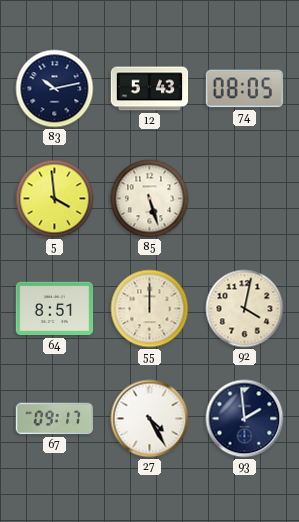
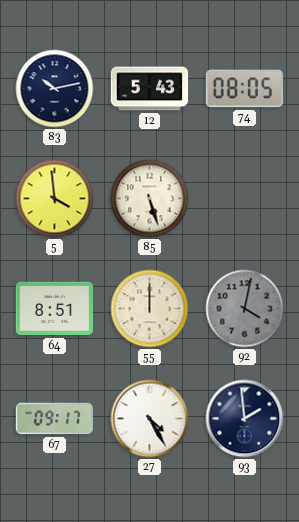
92 dial: cream -> grey (245, 309)
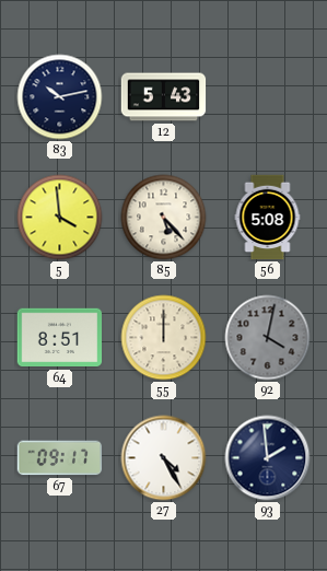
74: 08:05 -> none (245, 89)
85: 5:27 -> 5:23 (164, 218)
56: none -> 5:08 (268, 218)
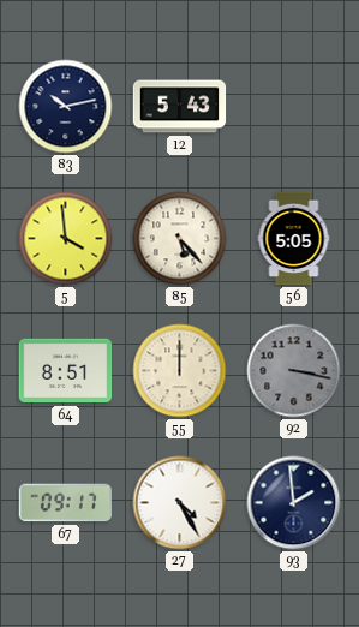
56: 5:08 -> 5:05 (294, 239)
92: 4:02 -> 3:17 (294, 371)
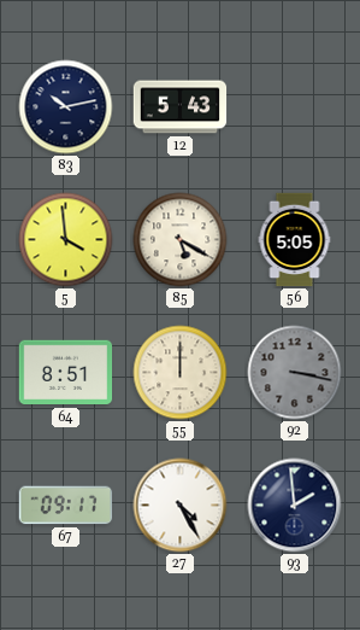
85: 5:23 -> 5:20 (181, 240)
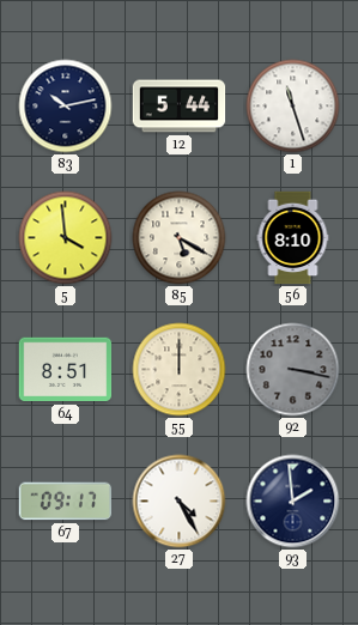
12: 5:43 -> 5:44 (180, 107)
1: none -> 11:27 (293, 107)
56: 5:05 -> 8:10 (293, 238)
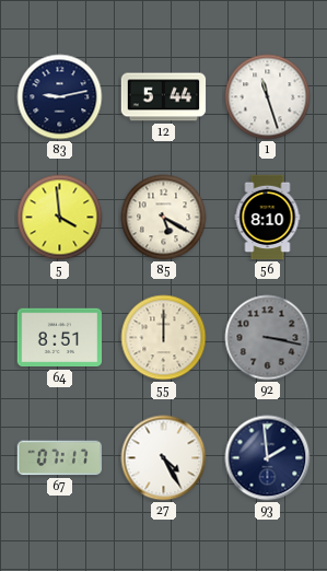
83: 10:13 -> 9:13 (60, 97)
67: 09:17 -> 07:17 (60, 458)
